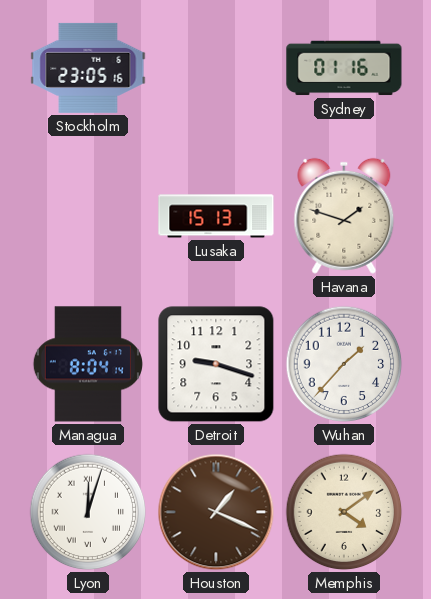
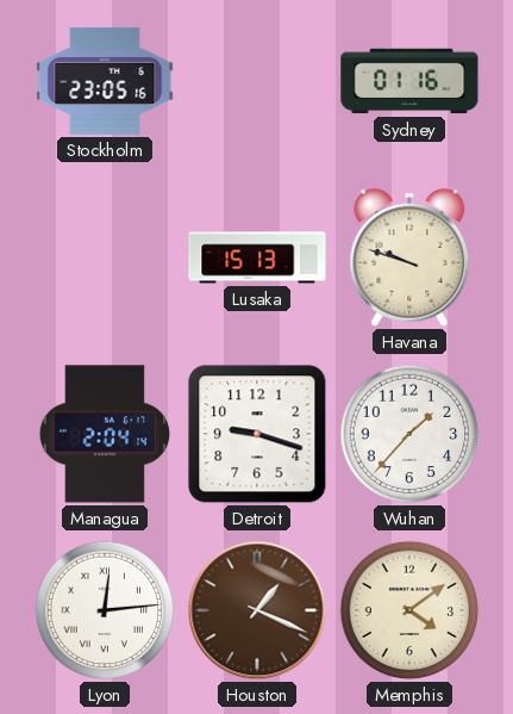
Havana: 1:48 -> 9:48 (409, 257)
Managua: 8:04 -> 2:04 (105, 434)
Lyon: 12:03 -> 12:14 (105, 610)
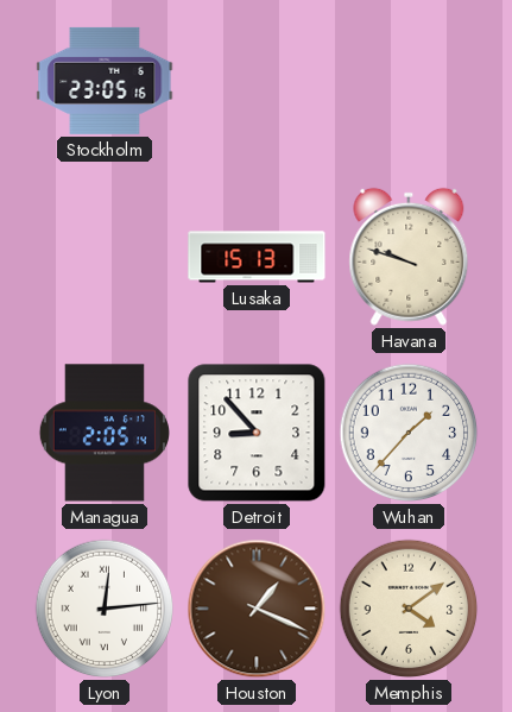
Sydney: 01:16 -> none (409, 81)
Managua: 2:04 -> 2:05 (105, 433)
Detroit: 9:18 -> 8:53 (257, 433)
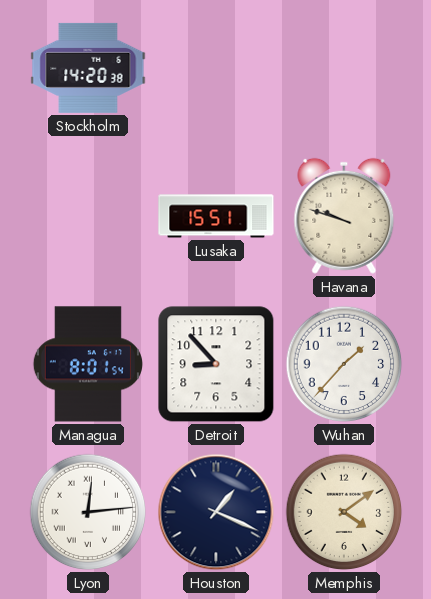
Stockholm: 23:05 -> 14:20 (88, 68)
Lusaka: 15:13 -> 15:51 (216, 216)
Managua: 2:05 -> 8:01 (88, 364)
Houston dial: brown -> navy (216, 512)
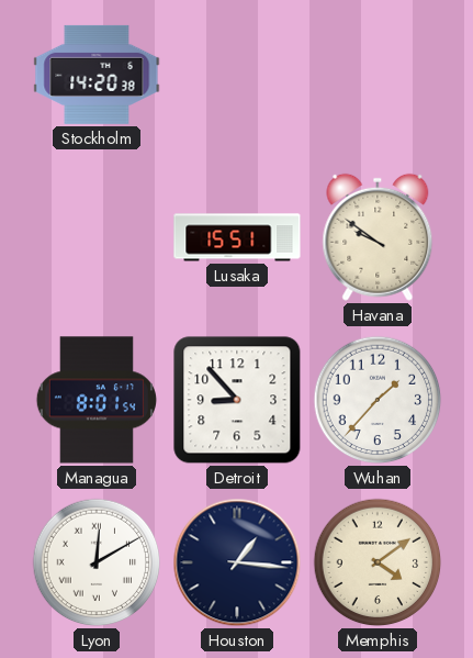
Havana: 9:48 -> 9:51 (378, 237)
Lyon: 12:14 -> 12:10 (97, 562)
Houston: 1:19 -> 1:16 (237, 562)
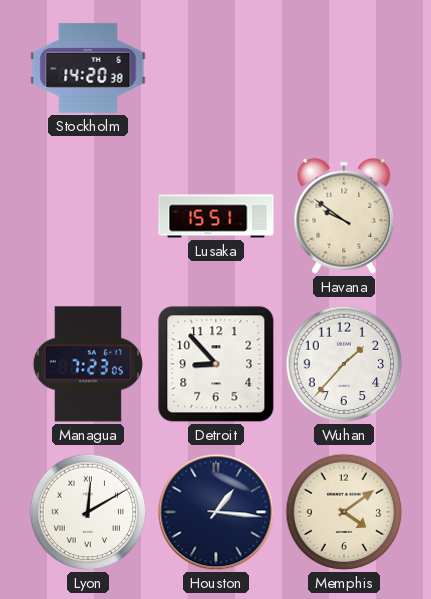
Managua: 8:01 -> 7:23 (88, 364)
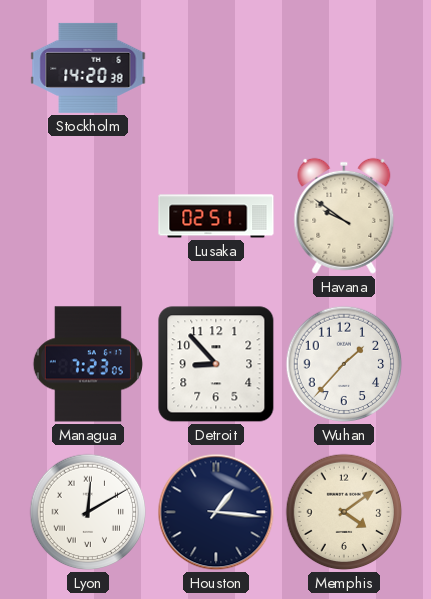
Lusaka: 15:51 -> 02:51 (216, 216)
